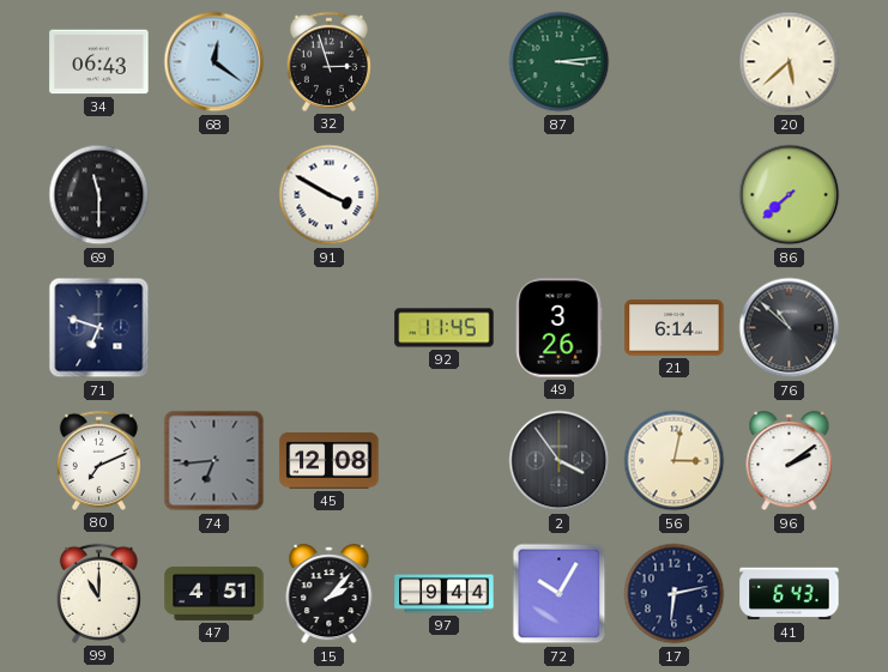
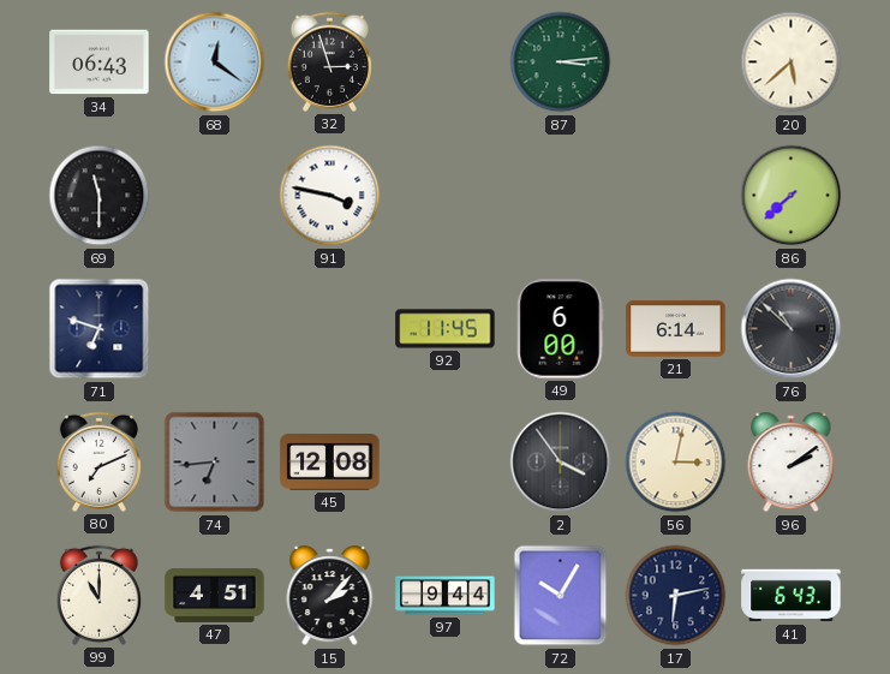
91: 3:50 -> 3:47 (330, 196)
49: 3:26 -> 6:00 (561, 329)
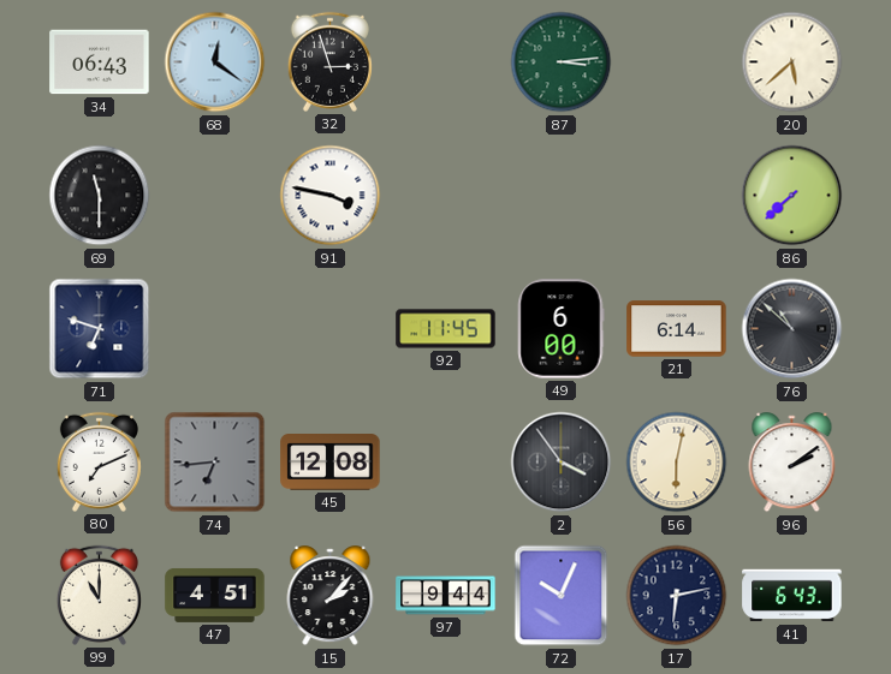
56: 3:02 -> 6:02 (677, 463)
72: 10:05 -> 10:04 (562, 596)
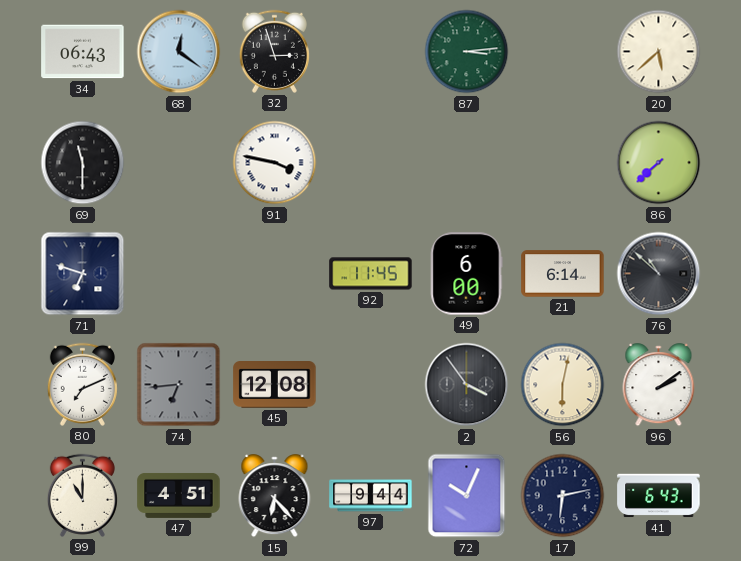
15: 2:07 -> 6:23 (275, 496)
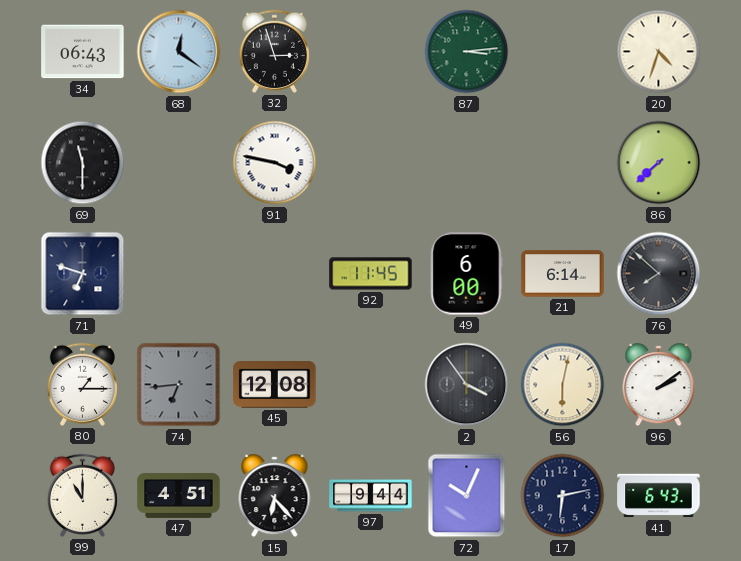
20: 5:38 -> 4:33 (659, 52)
76: 10:52 -> 7:52 (659, 274)
80: 7:11 -> 1:15 (82, 384)
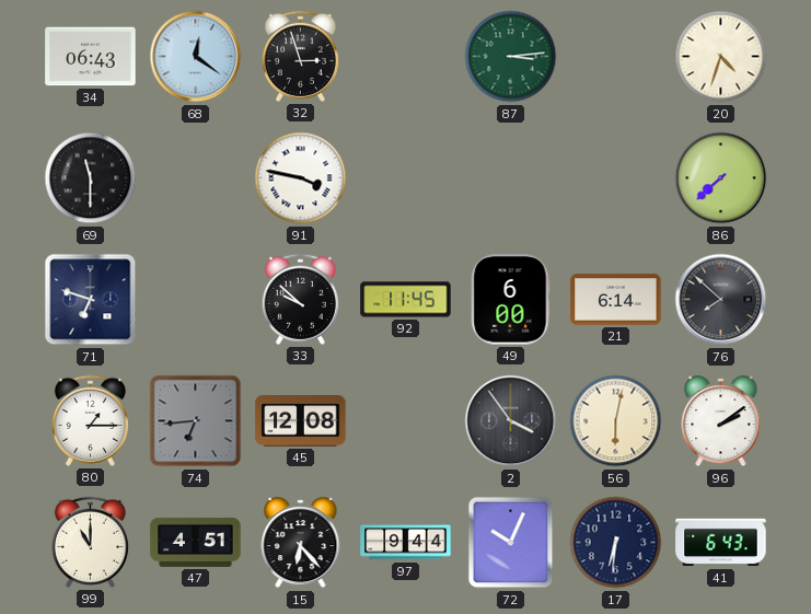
33: none -> 9:52 (300, 299)
17: 6:13 -> 6:31 (616, 543)
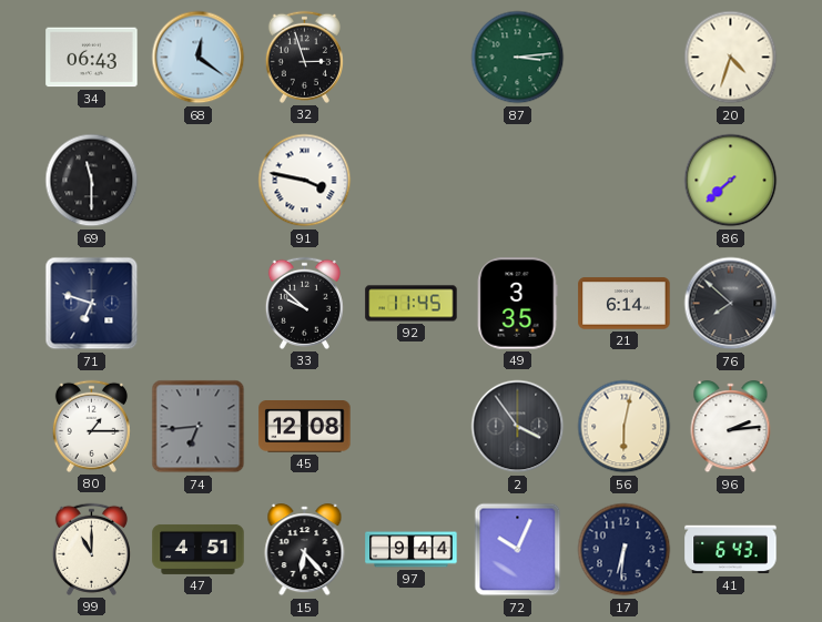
49: 6:00 -> 3:35 (518, 304)
96: 2:09 -> 2:14 (731, 427)
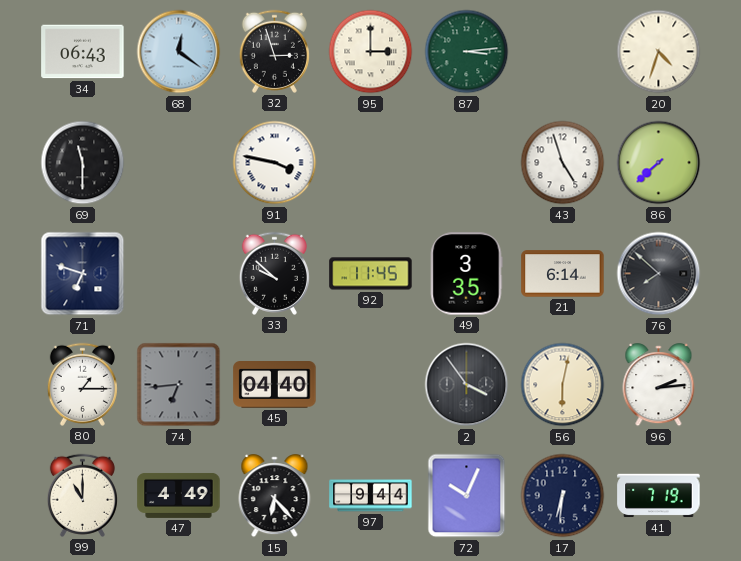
95: none -> 3:00 (371, 52)
43: none -> 4:57 (563, 163)
45: 12:08 -> 04:40 (275, 385)
47: 4:51 -> 4:49 (179, 495)
41: 6:43 -> 7:19 (659, 496)
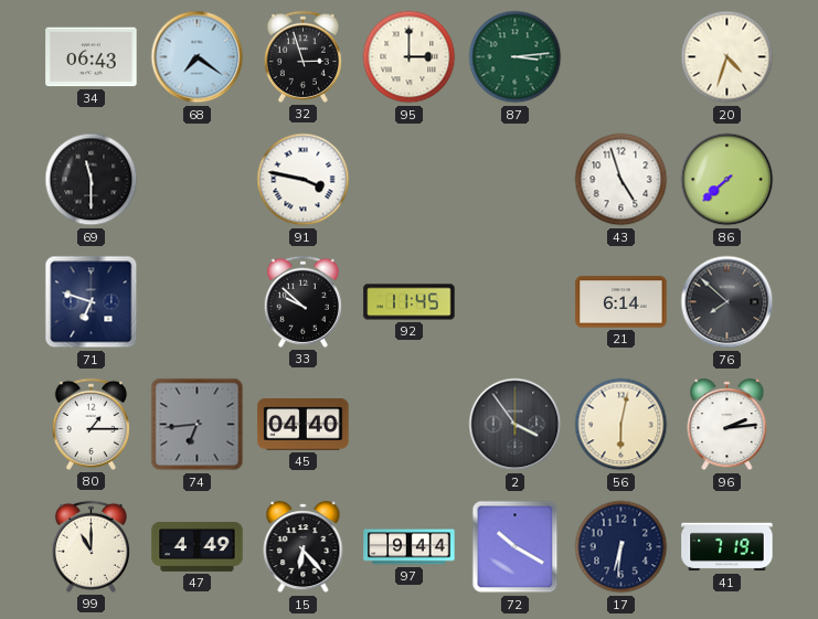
68: 12:21 -> 7:21 (198, 57)
49: 3:35 -> none (467, 274)
72: 10:04 -> 10:20 (516, 547)
